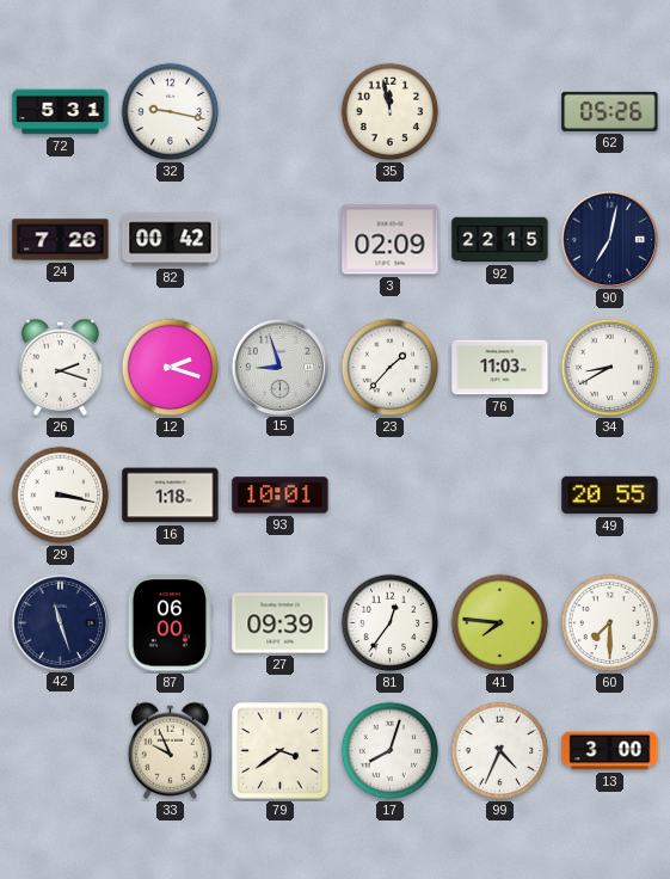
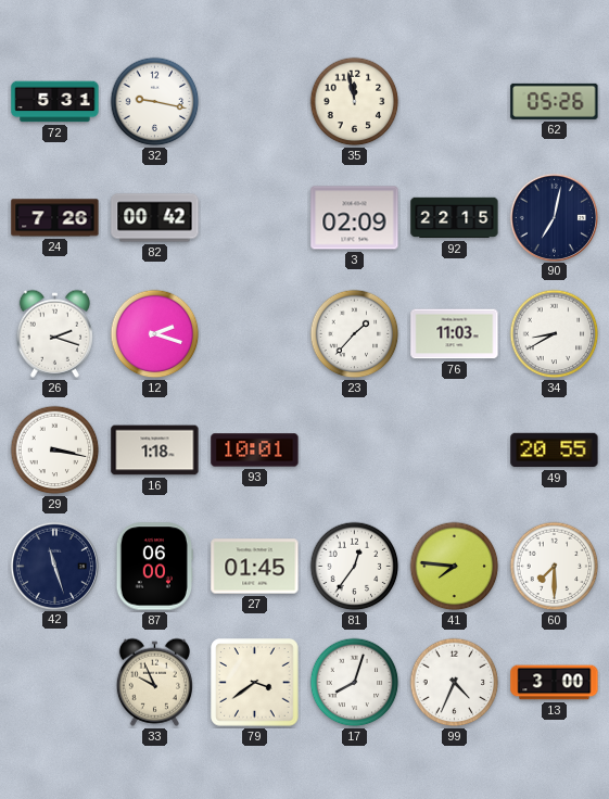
15: 8:57 -> none (279, 367)
27: 09:39 -> 01:45 (255, 567)
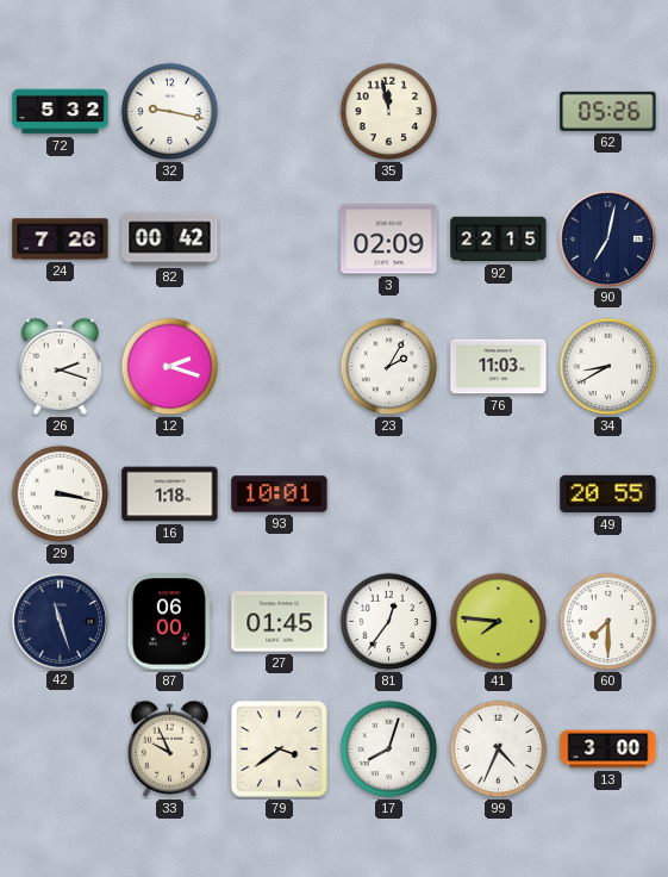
72: 5:31 -> 5:32 (61, 112)
23: 1:37 -> 2:05 (389, 367)
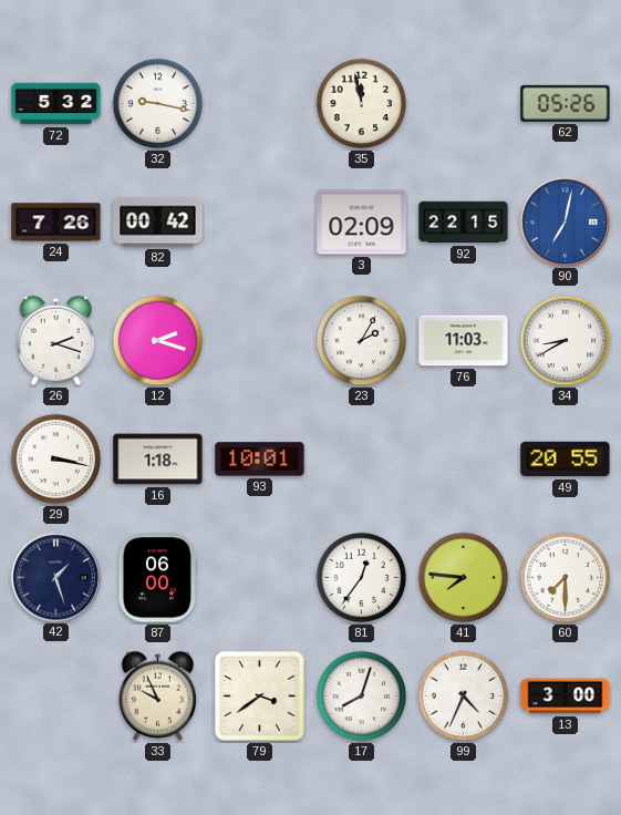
90 dial: navy -> blue (565, 221)
42: 11:27 -> 1:27 (55, 577)
27: 01:45 -> none (280, 622)
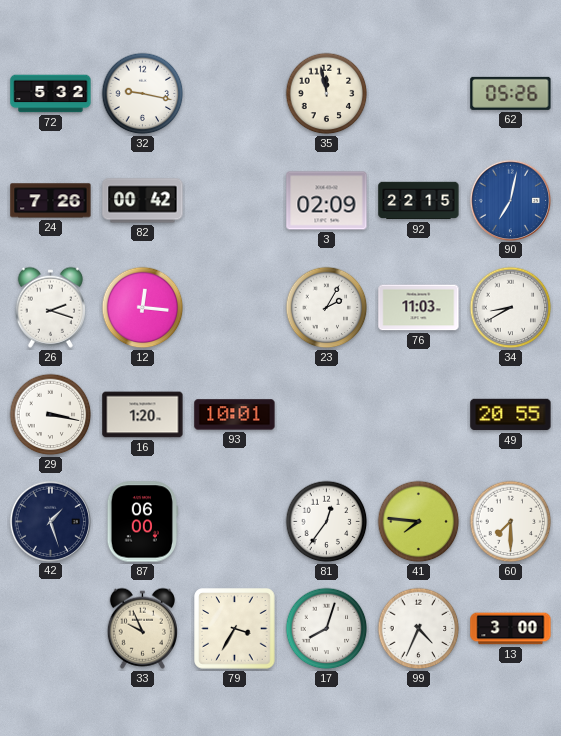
12: 2:18 -> 12:16 (143, 308)
16: 1:18 -> 1:20 (143, 415)
79: 3:39 -> 3:35 (235, 629)
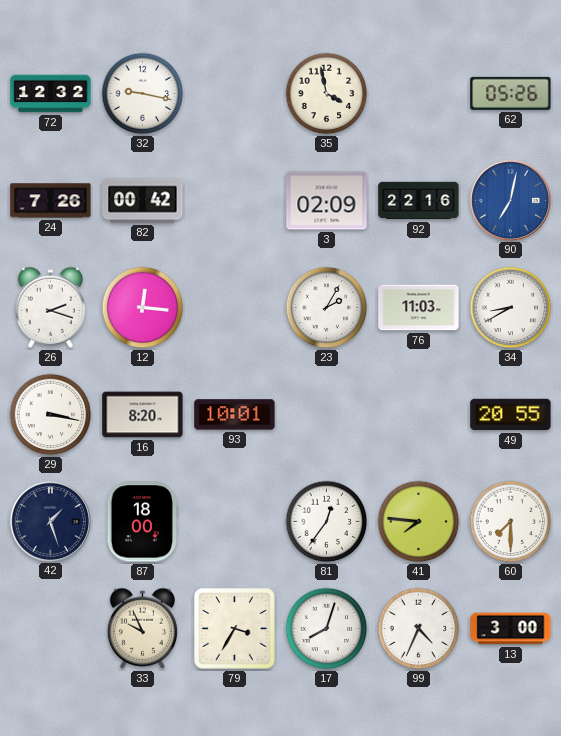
72: 5:32 -> 12:32 (51, 94)
35: 11:58 -> 3:58 (327, 94)
92: 22:15 -> 22:16 (419, 201)
16: 1:20 -> 8:20 (143, 415)
87: 06:00 -> 18:00 (142, 522)
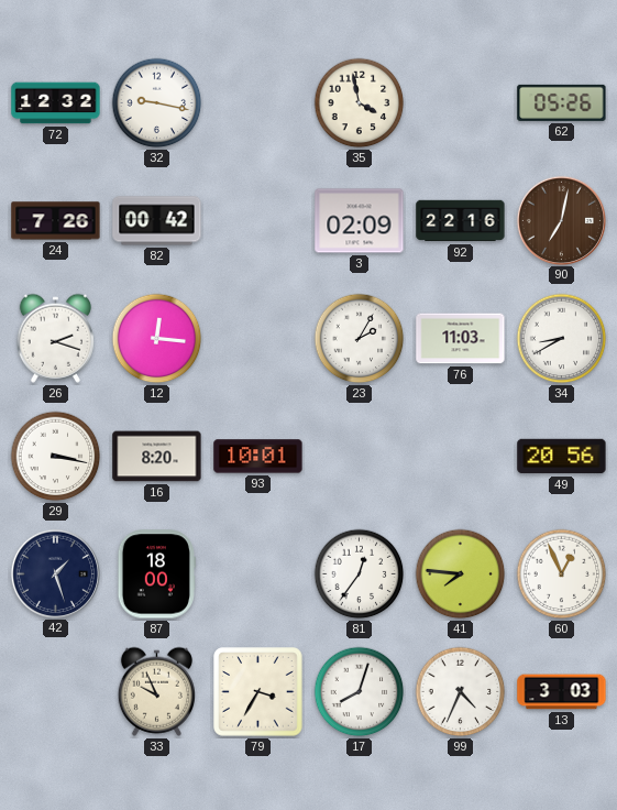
90 dial: blue -> brown (561, 220)
49: 20:55 -> 20:56 (562, 457)
60: 7:30 -> 12:56 (562, 574)
13: 3:00 -> 3:03 (562, 692)
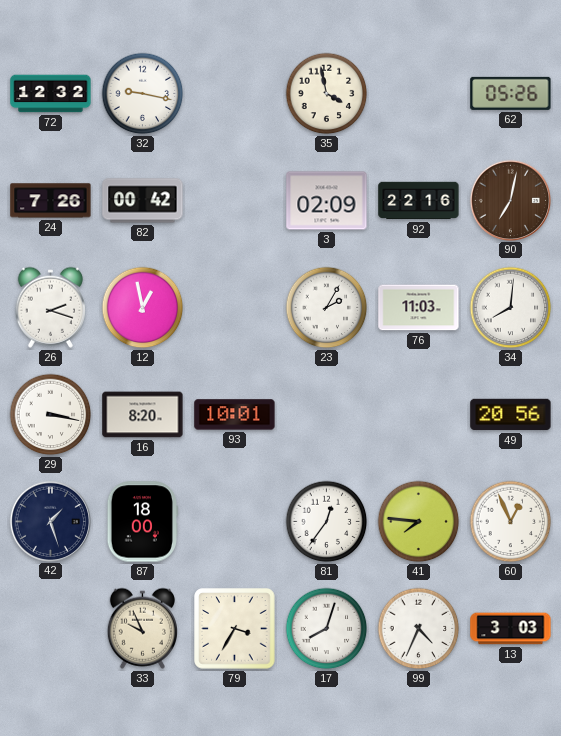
12: 12:16 -> 12:58 (143, 308)
34: 8:40 -> 8:01 (511, 308)
